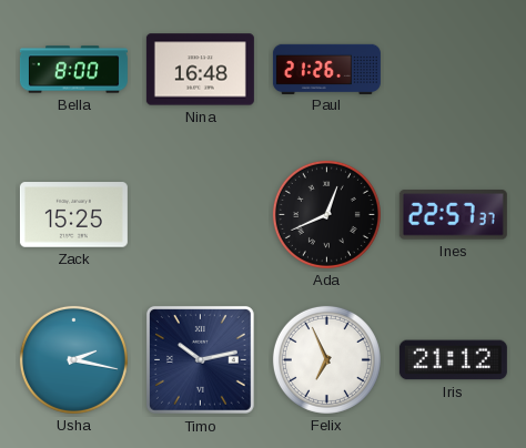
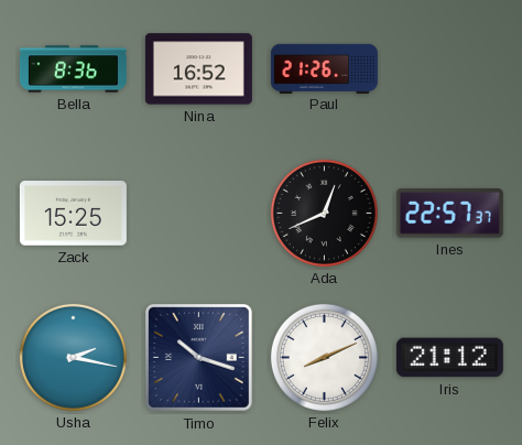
Bella: 8:00 -> 8:36 (73, 69)
Nina: 16:48 -> 16:52 (198, 69)
Timo: 10:13 -> 10:18 (198, 357)
Felix: 6:56 -> 8:11 (324, 357)
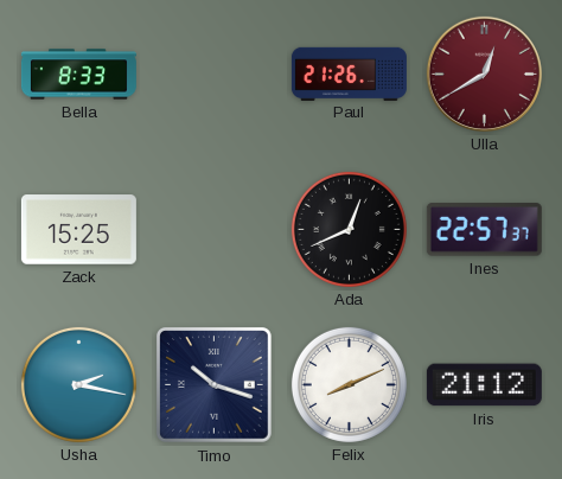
Bella: 8:36 -> 8:33 (78, 75)
Nina: 16:52 -> none (198, 69)
Ulla: none -> 12:40 (484, 74)
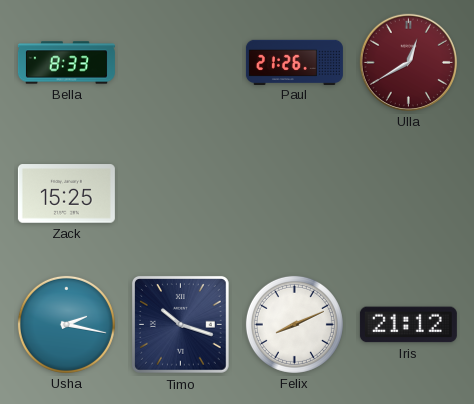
Ada: 12:41 -> none (349, 229)
Ines: 22:57 -> none (484, 230)
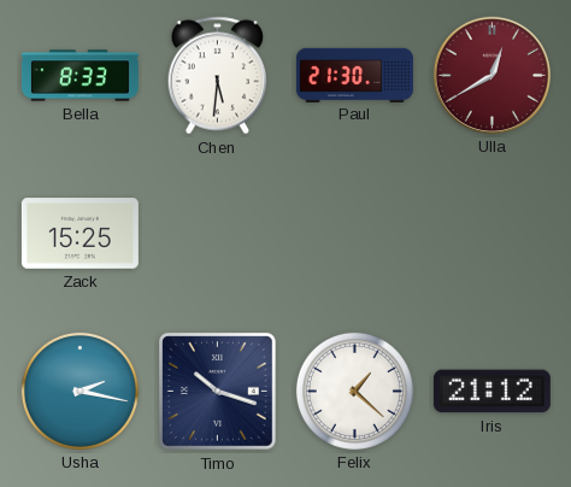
Chen: none -> 5:31 (218, 76)
Paul: 21:26 -> 21:30 (354, 75)
Felix: 8:11 -> 1:22 (354, 391)
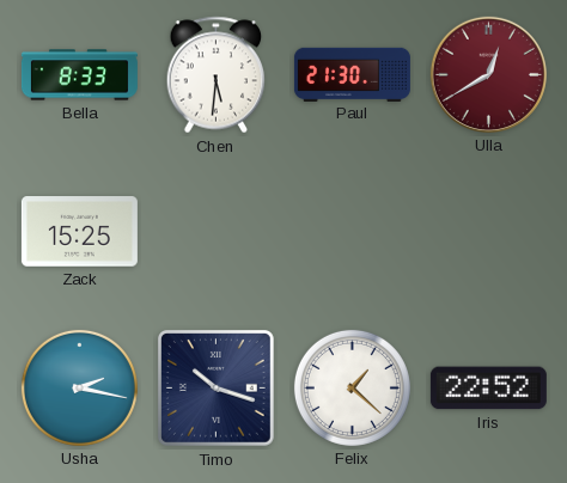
Iris: 21:12 -> 22:52 (488, 389)
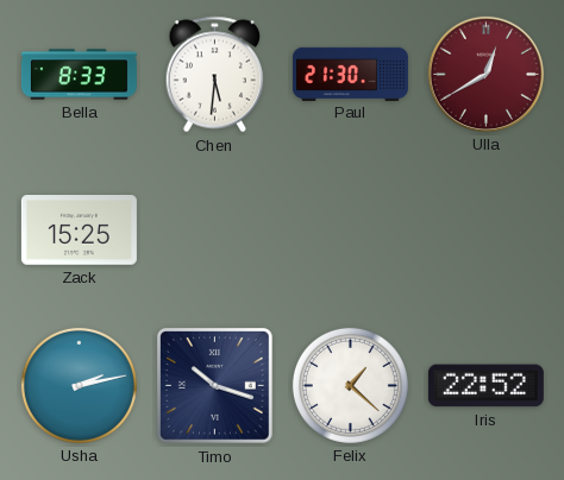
Usha: 2:17 -> 2:13 (79, 385)
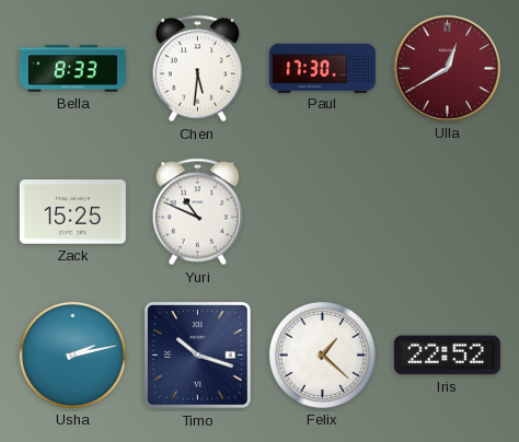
Paul: 21:30 -> 17:30 (322, 68)
Yuri: none -> 10:49 (198, 212)
